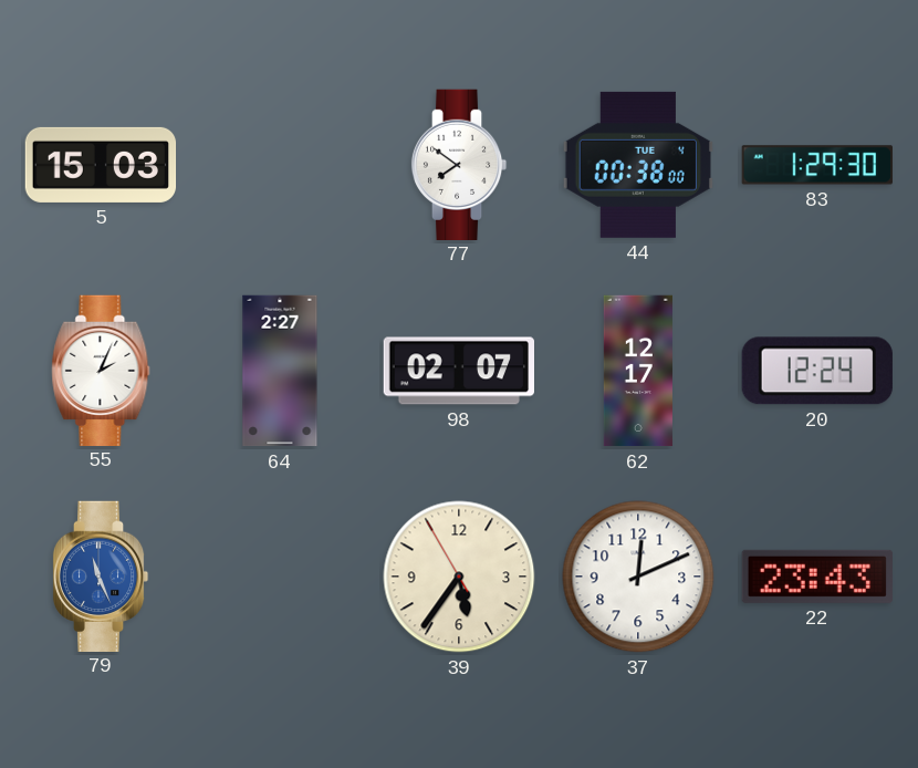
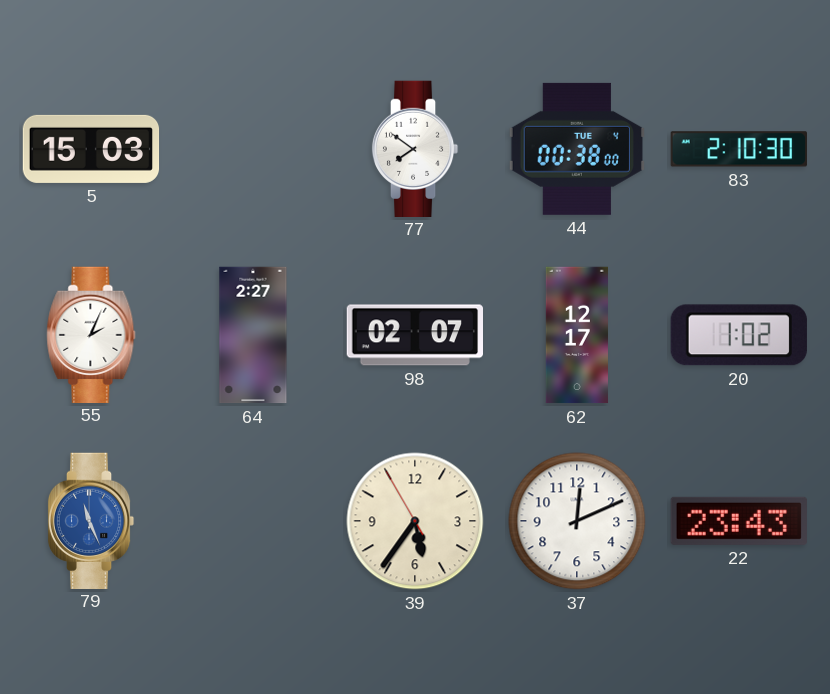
83: 1:29 -> 2:10 (739, 149)
20: 12:24 -> 1:02 (739, 335)
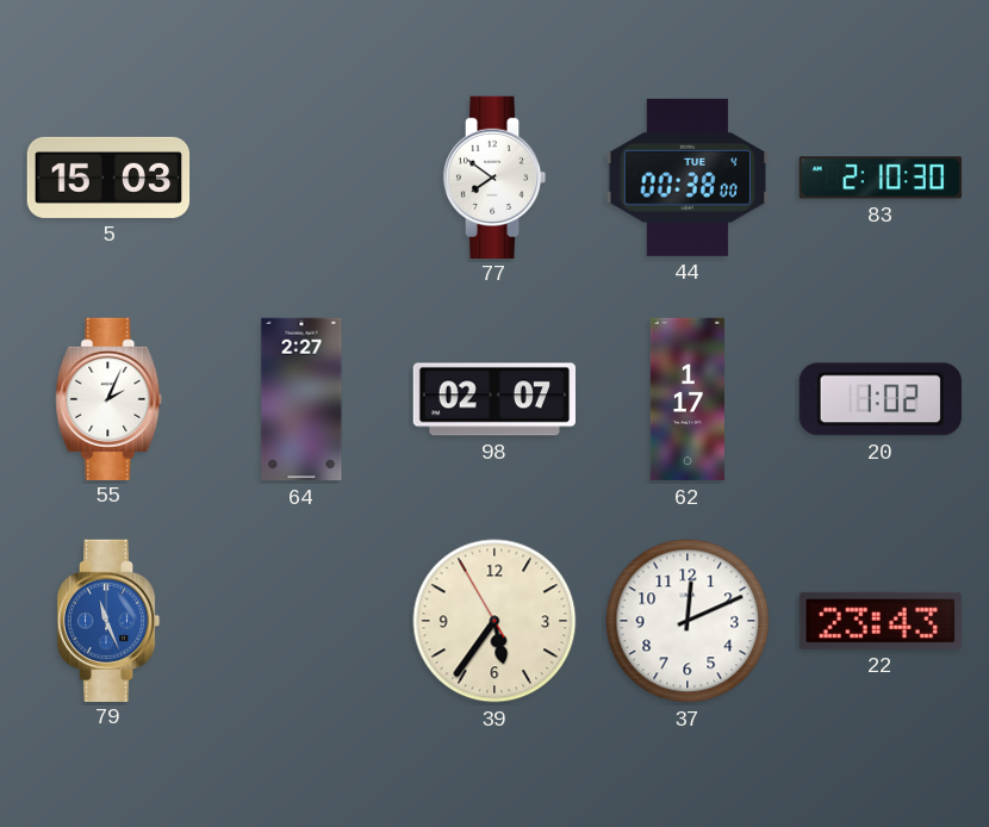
62: 12:17 -> 1:17 (688, 399)
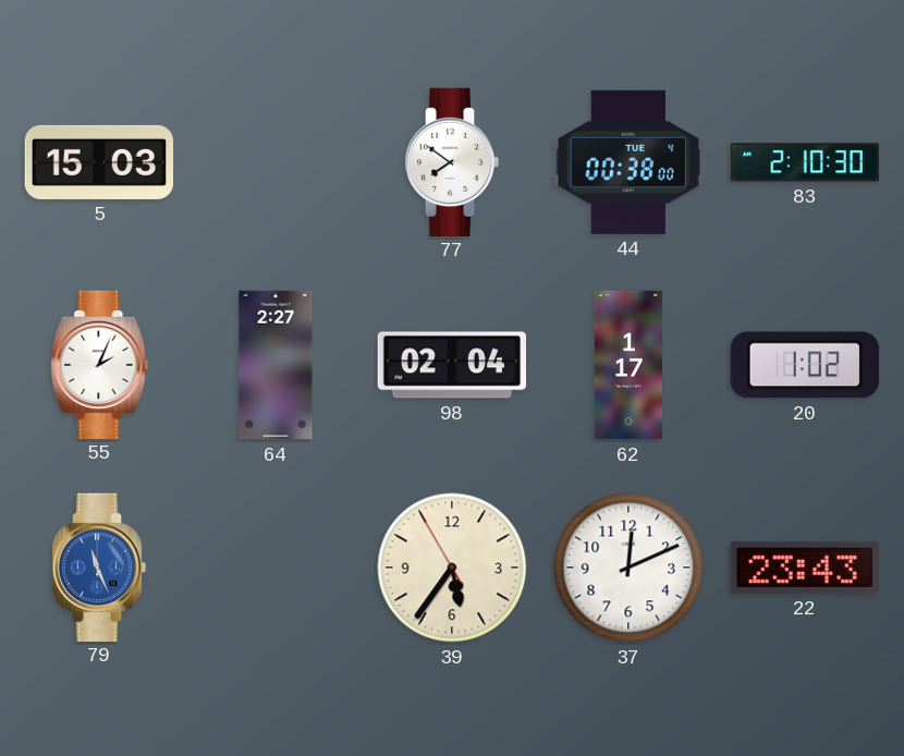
98: 02:07 -> 02:04 (451, 365)
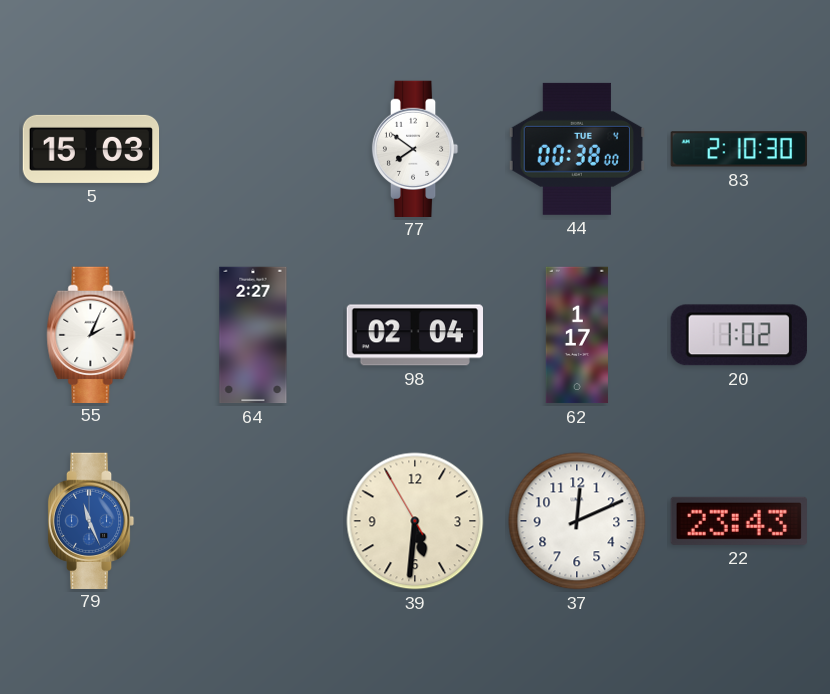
39: 5:35 -> 5:30 (415, 521)
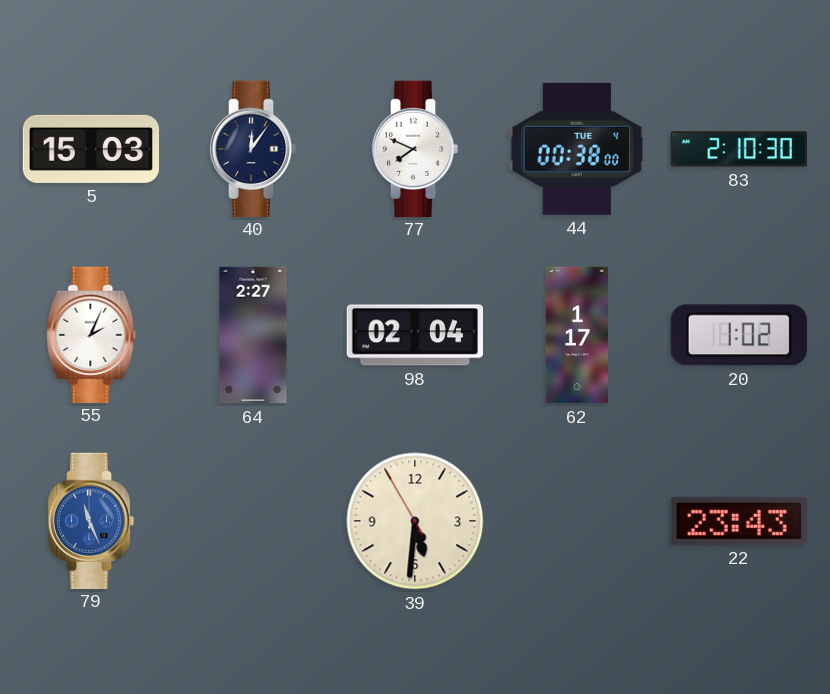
40: none -> 12:06 (253, 148)
77: 7:51 -> 7:49 (415, 148)
37: 12:11 -> none (577, 521)
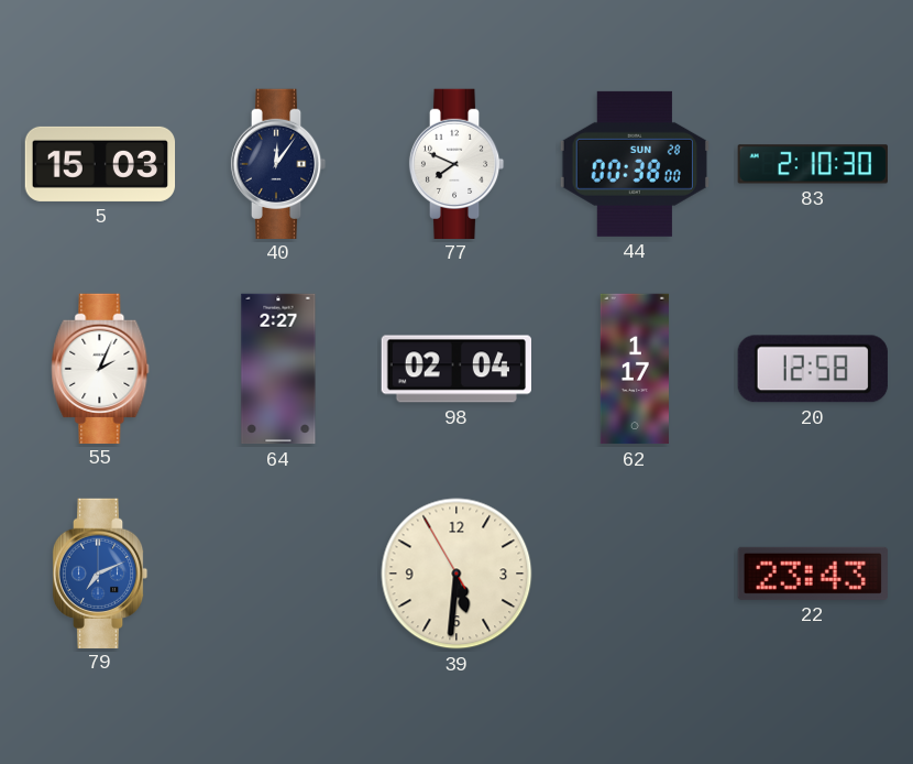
44 date: TUE 4 -> SUN 28 (635, 164)
20: 1:02 -> 12:58 (813, 369)
79: 11:26 -> 7:11 (100, 572)
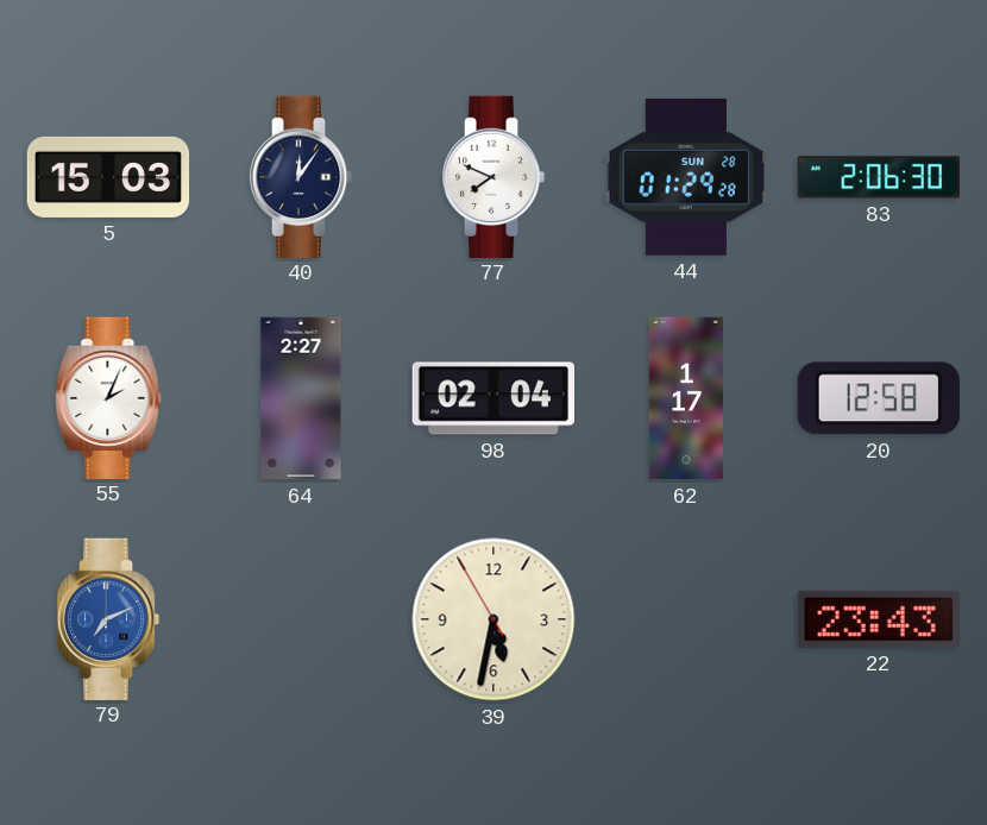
44: 00:38 -> 01:29 (686, 177)
83: 2:10 -> 2:06 (879, 177)
39: 5:30 -> 5:31 (493, 619)
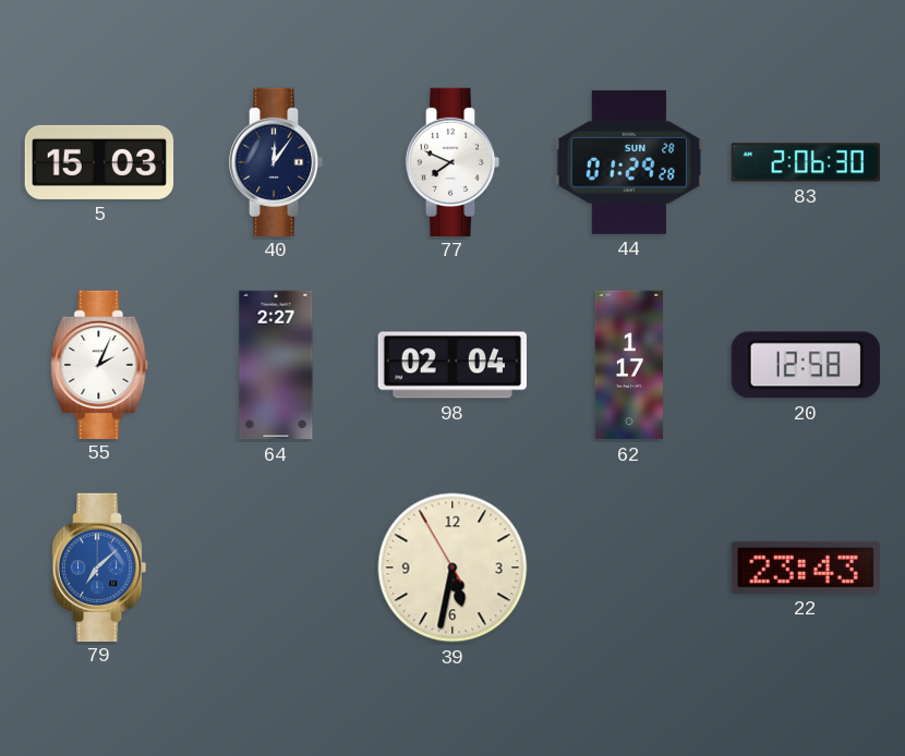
79: 7:11 -> 7:08 (99, 566)
